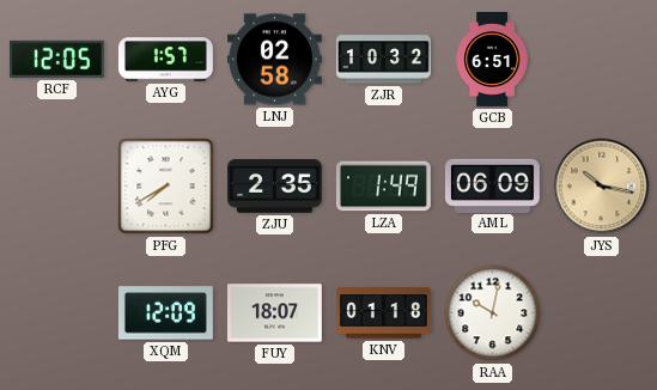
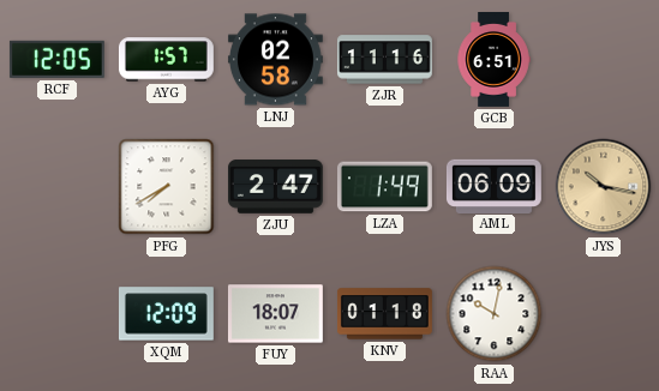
ZJR: 10:32 -> 11:16 (384, 60)
ZJU: 2:35 -> 2:47 (275, 187)
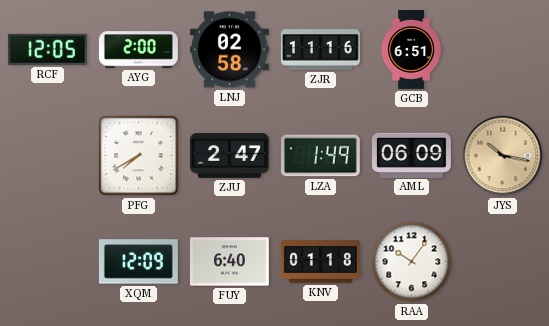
AYG: 1:57 -> 2:00 (138, 50)
FUY: 18:07 -> 6:40 (229, 262)
RAA: 10:02 -> 10:06 (412, 262)
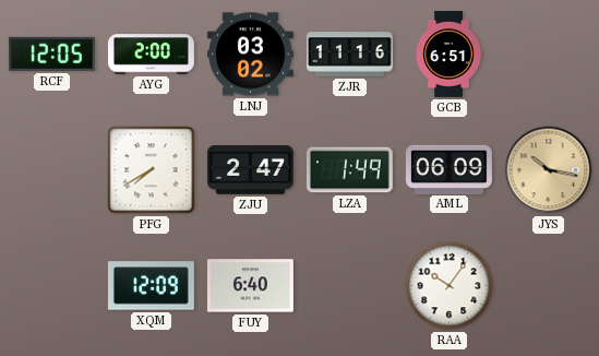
LNJ: 02:58 -> 03:02 (250, 55)
KNV: 01:18 -> none (320, 262)
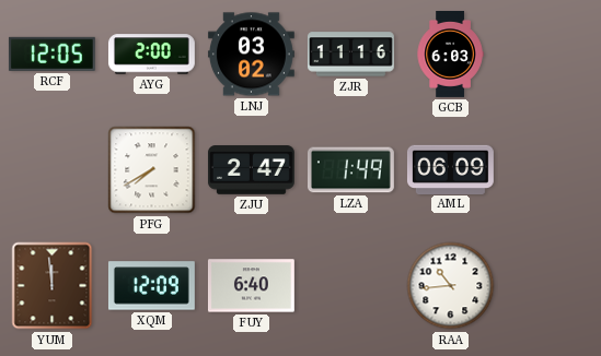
GCB: 6:51 -> 6:03 (450, 55)
JYS: 10:17 -> none (549, 170)
YUM: none -> 11:59 (53, 286)
RAA: 10:06 -> 10:44 (451, 286)
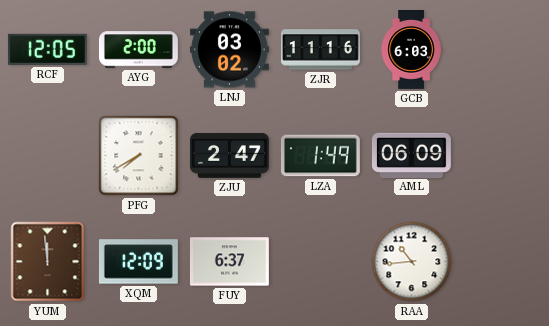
FUY: 6:40 -> 6:37 (229, 262)
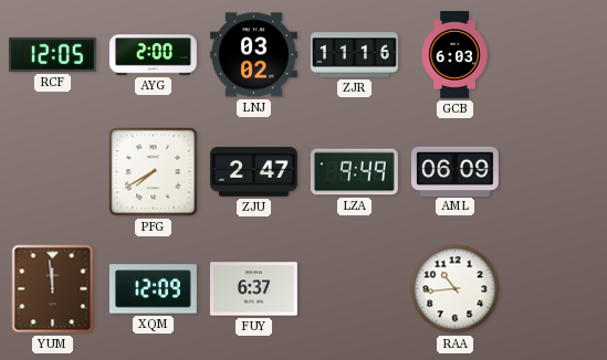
LZA: 1:49 -> 9:49 (354, 172)
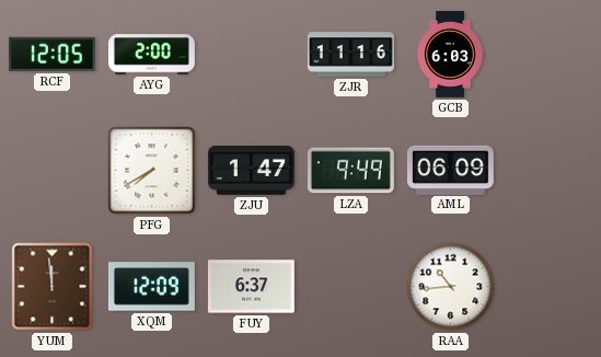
LNJ: 03:02 -> none (253, 55)
ZJU: 2:47 -> 1:47 (251, 171)
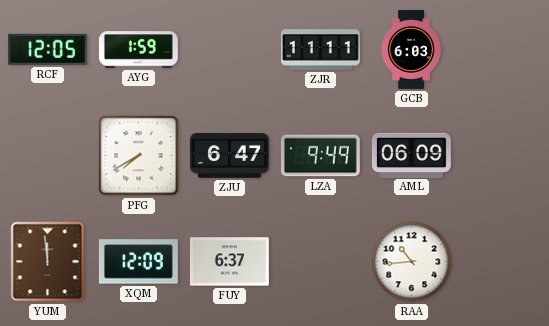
AYG: 2:00 -> 1:59 (138, 50)
ZJR: 11:16 -> 11:11 (320, 50)
ZJU: 1:47 -> 6:47 (229, 156)
